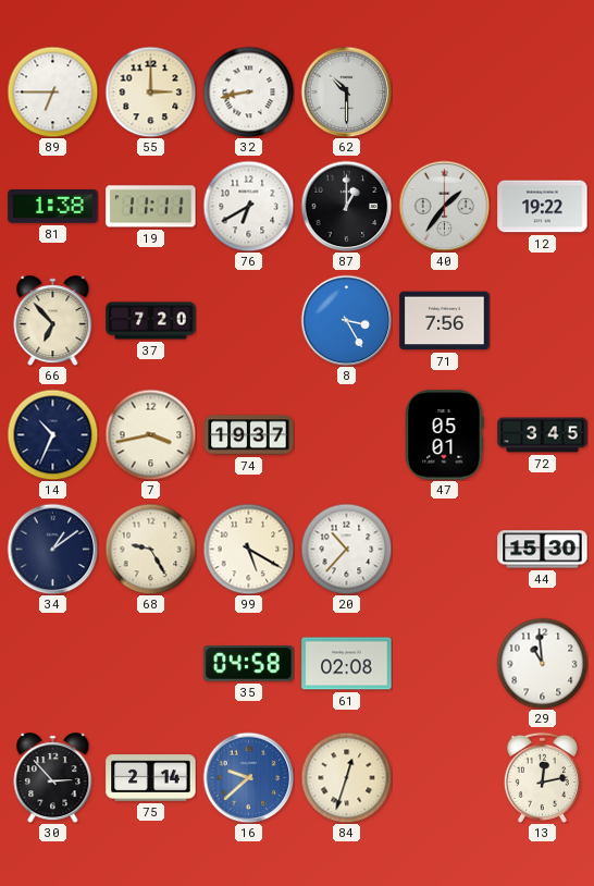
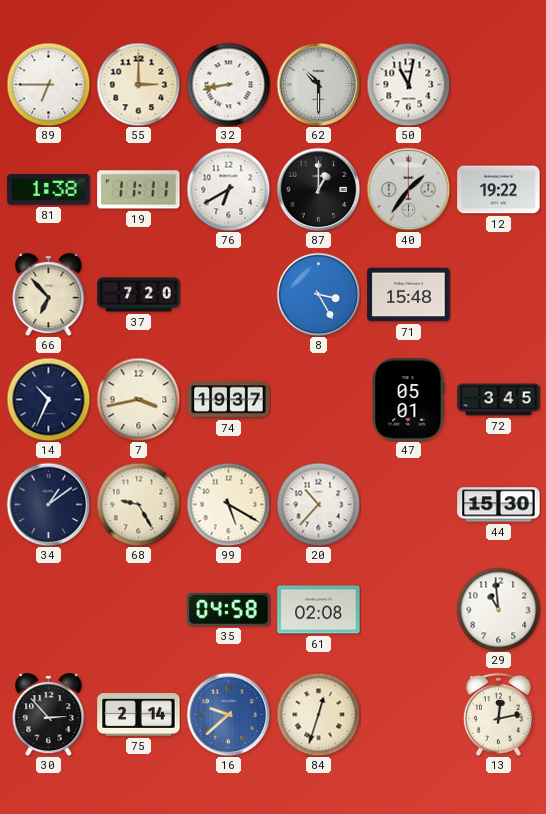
50: none -> 11:02 (408, 84)
71: 7:56 -> 15:48 (409, 295)
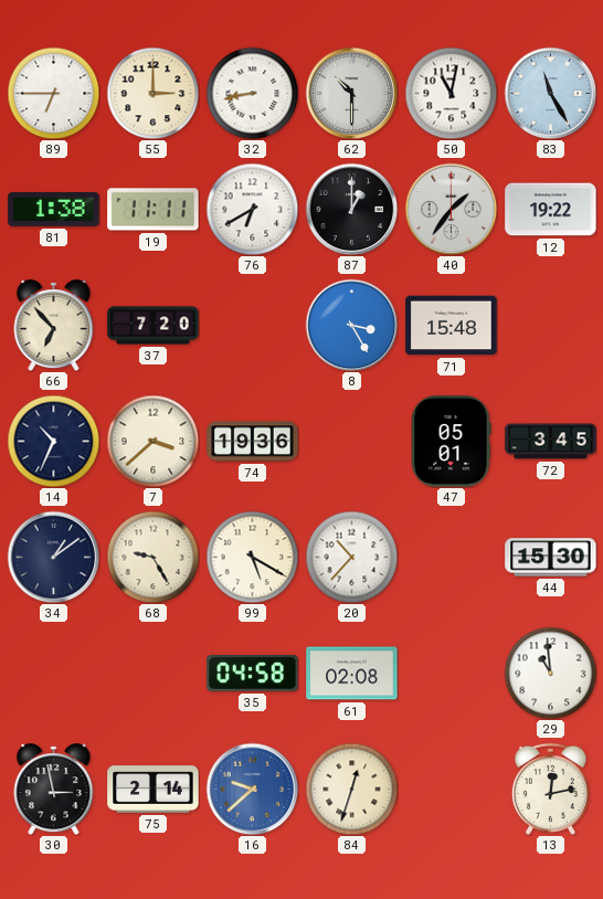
83: none -> 11:25 (550, 93)
7: 3:43 -> 3:38 (152, 441)
74: 19:37 -> 19:36 (253, 442)
30: 2:53 -> 2:58 (54, 790)
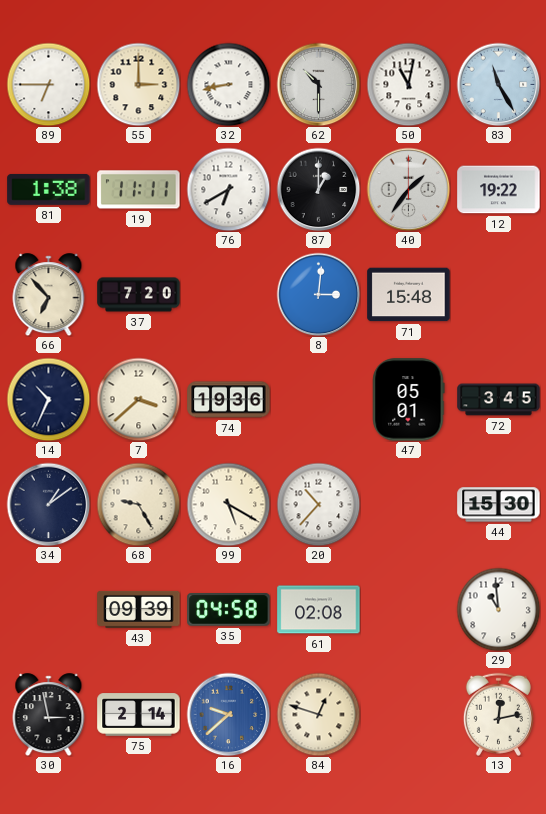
8: 3:25 -> 3:01 (318, 294)
43: none -> 09:39 (139, 609)
84: 12:33 -> 12:48 (318, 714)
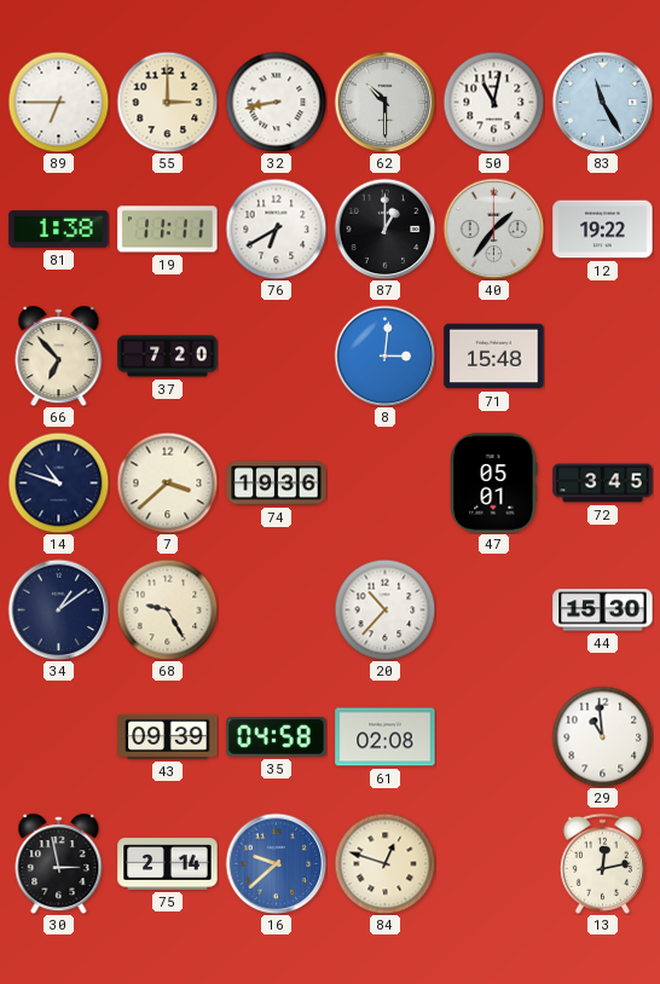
14: 10:34 -> 10:48 (58, 482)
99: 5:20 -> none (228, 504)
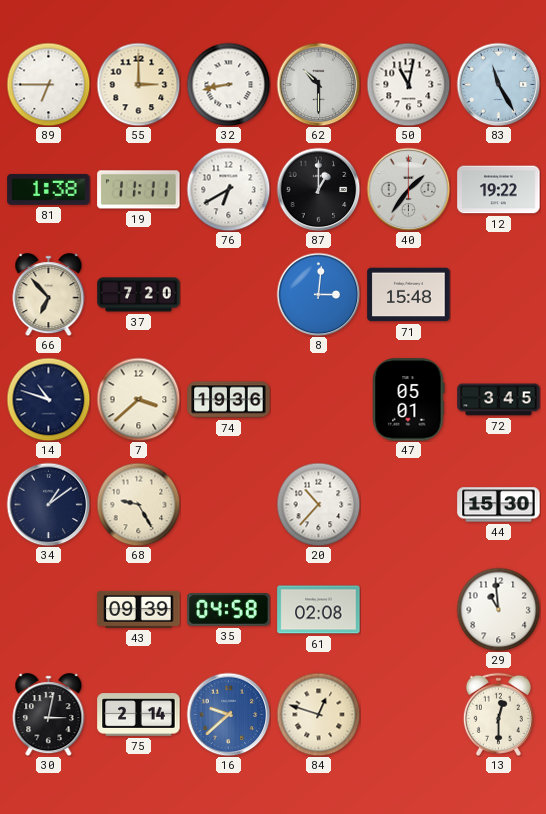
30: 2:58 -> 3:02 (49, 715)
13: 12:13 -> 12:30 (498, 714)
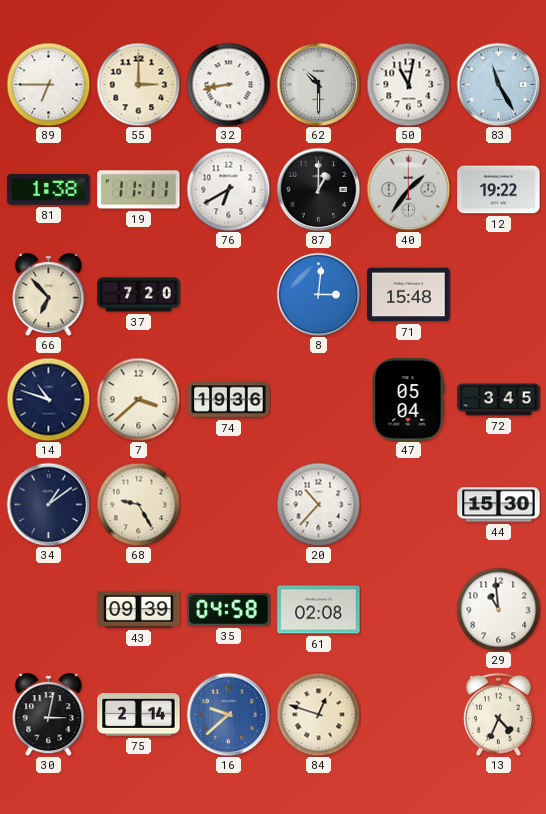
47: 05:01 -> 05:04 (409, 400)
13: 12:30 -> 4:34 (498, 714)
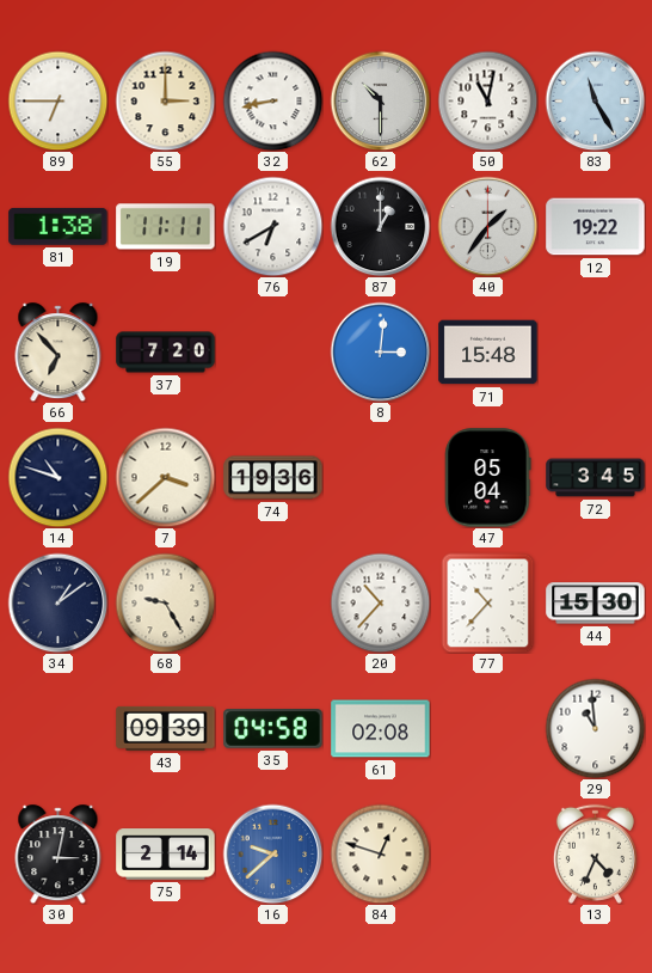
77: none -> 10:37 (488, 602)
